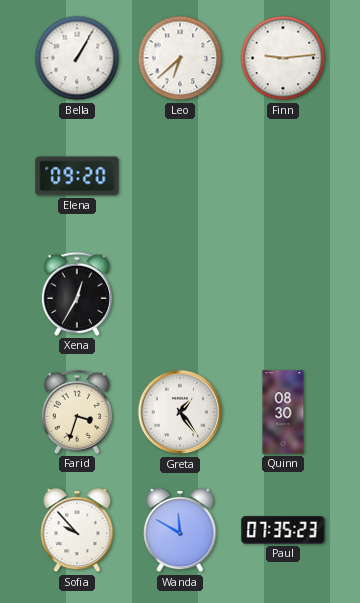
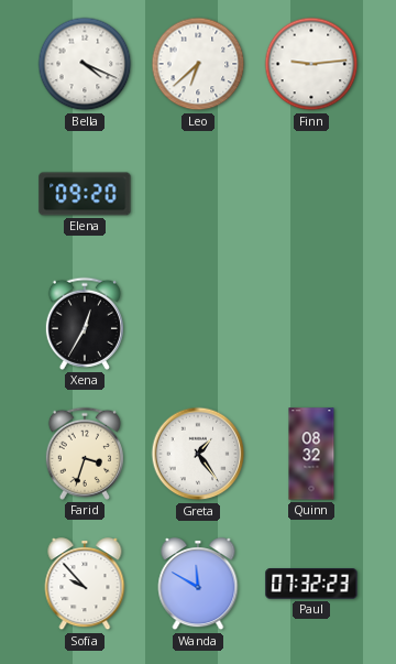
Bella: 1:05 -> 4:19 (85, 64)
Quinn: 08:30 -> 08:32 (311, 454)
Paul: 07:35 -> 07:32 (311, 584)
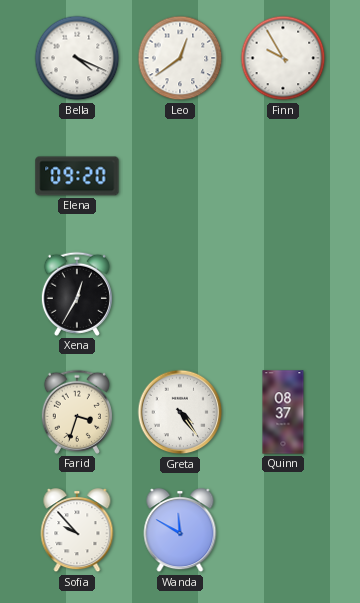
Leo: 6:38 -> 12:39 (180, 58)
Finn: 9:14 -> 9:55 (283, 58)
Greta: 1:24 -> 4:24 (180, 412)
Quinn: 08:32 -> 08:37 (283, 412)
Paul: 07:32 -> none (311, 584)
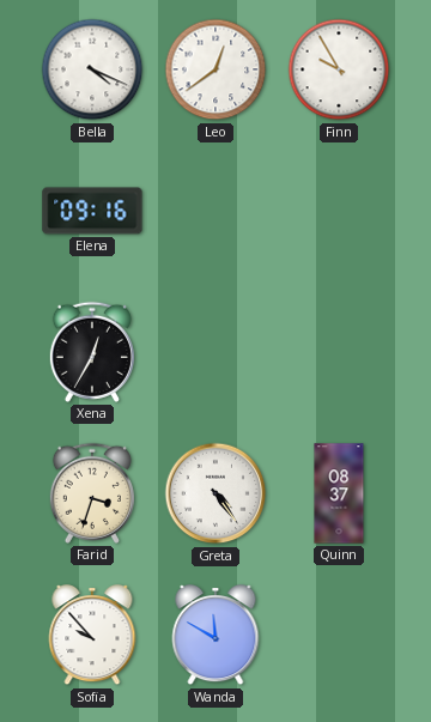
Elena: 09:20 -> 09:16 (92, 211)
